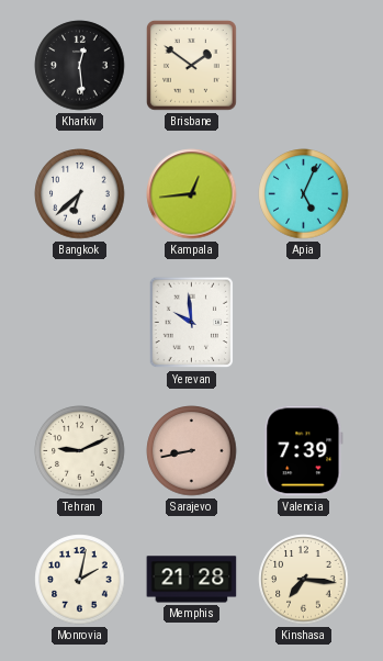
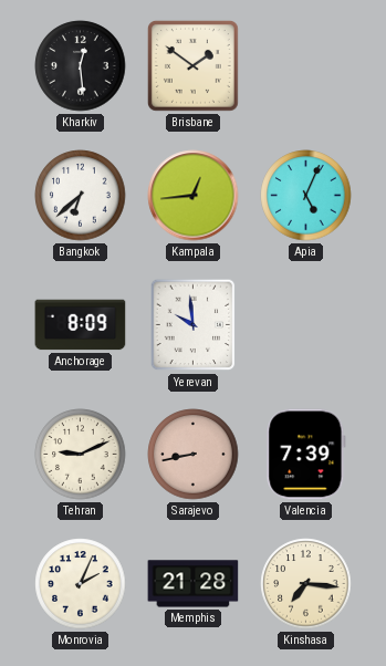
Anchorage: none -> 8:09 (81, 325)
Monrovia: 2:02 -> 2:04 (81, 584)
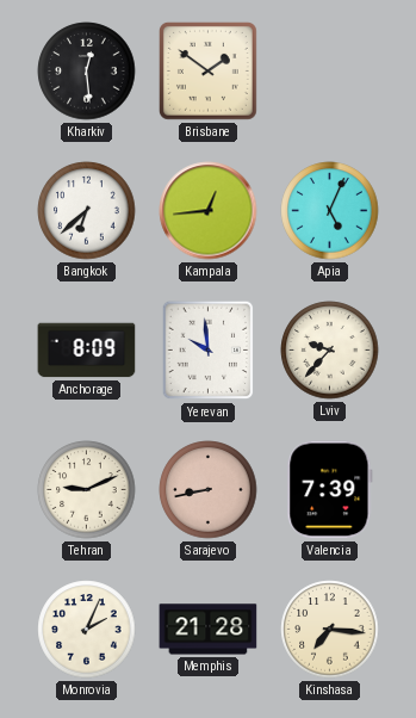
Lviv: none -> 9:37 (330, 351)
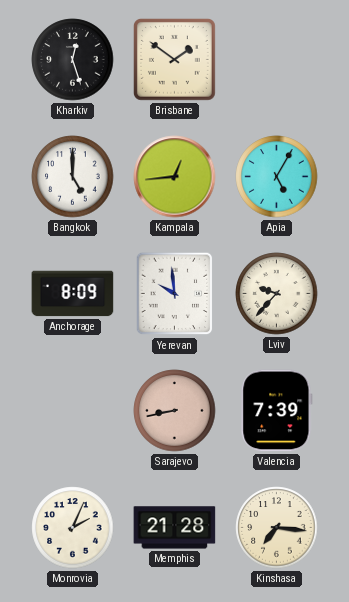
Kharkiv: 12:29 -> 12:27 (73, 60)
Bangkok: 6:38 -> 5:00 (73, 177)
Apia: 5:04 -> 5:05 (277, 177)
Tehran: 9:11 -> none (87, 490)
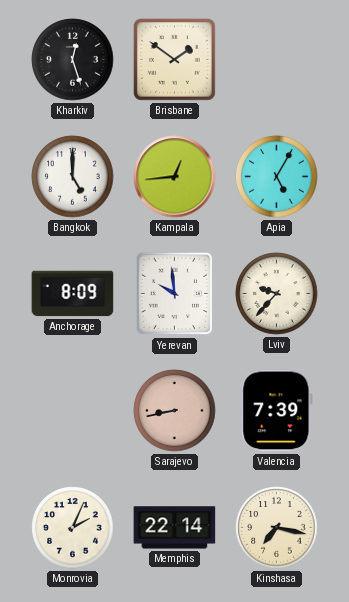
Memphis: 21:28 -> 22:14 (175, 528)
Kinshasa: 7:16 -> 7:17 (277, 528)
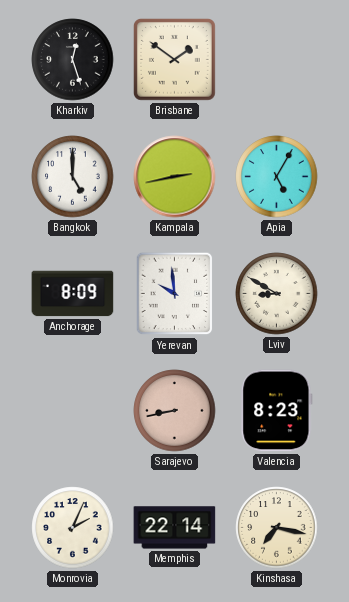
Kampala: 12:44 -> 2:43 (175, 177)
Lviv: 9:37 -> 8:50 (277, 294)
Valencia: 7:39 -> 8:23 (277, 411)
